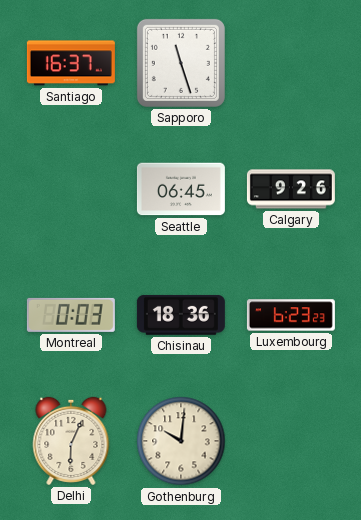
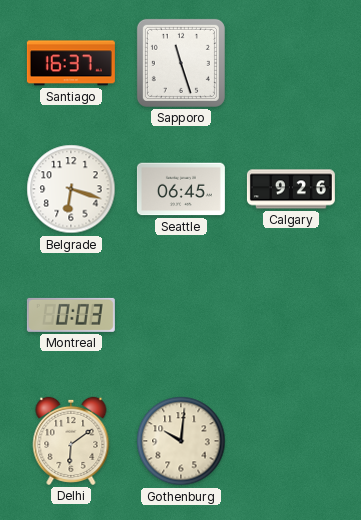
Belgrade: none -> 6:18 (71, 189)
Chisinau: 18:36 -> none (181, 315)
Luxembourg: 6:23 -> none (291, 315)
Delhi: 6:04 -> 6:09 (71, 441)
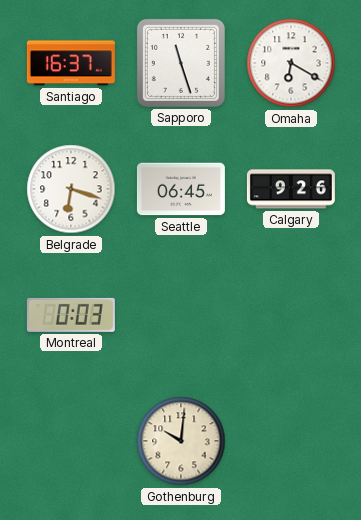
Omaha: none -> 6:20 (291, 63)
Delhi: 6:09 -> none (71, 441)
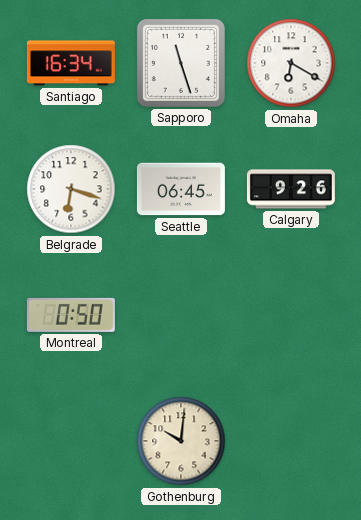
Santiago: 16:37 -> 16:34 (71, 63)
Montreal: 0:03 -> 0:50 (71, 315)
